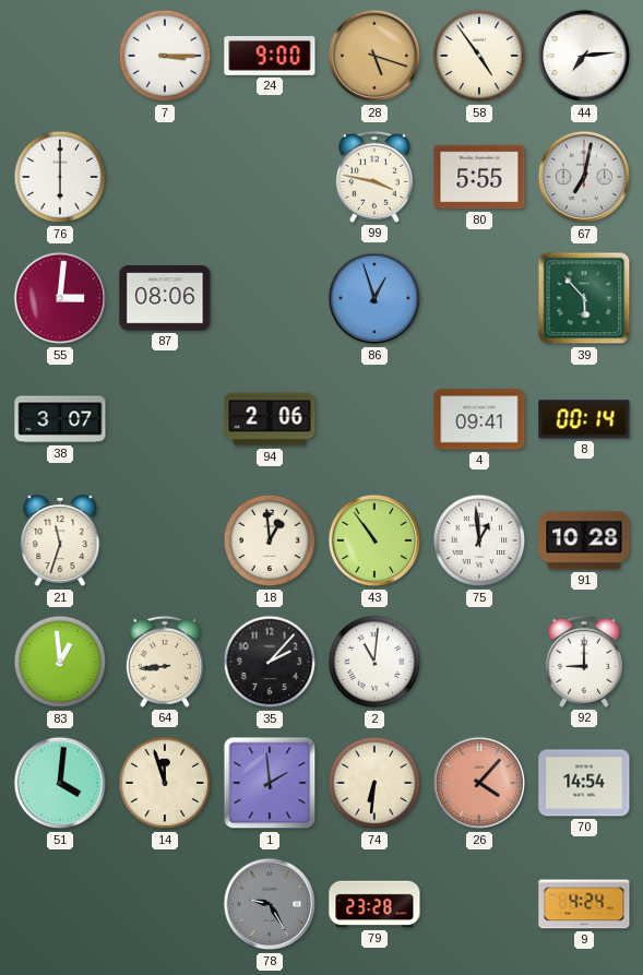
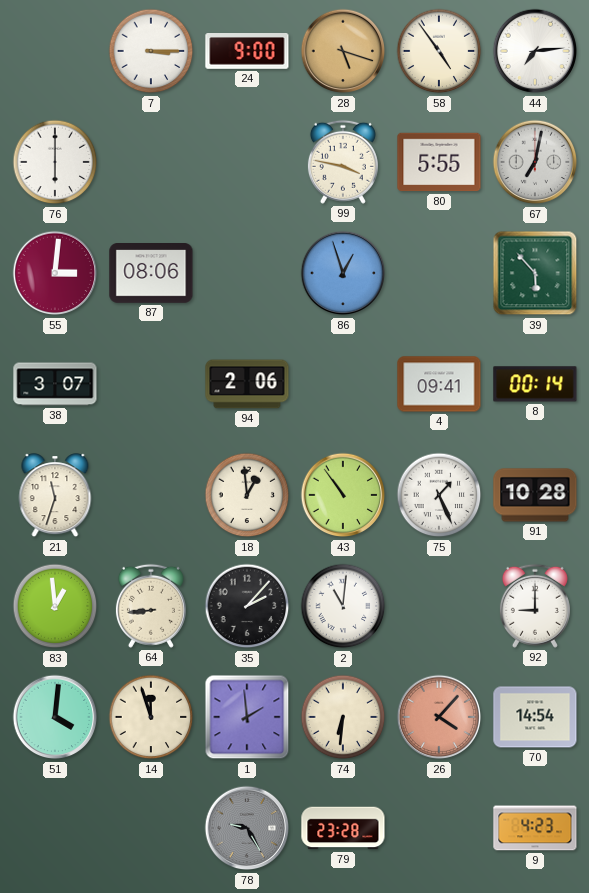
75: 12:59 -> 1:26 (439, 495)
9: 4:24 -> 4:23 (535, 828)
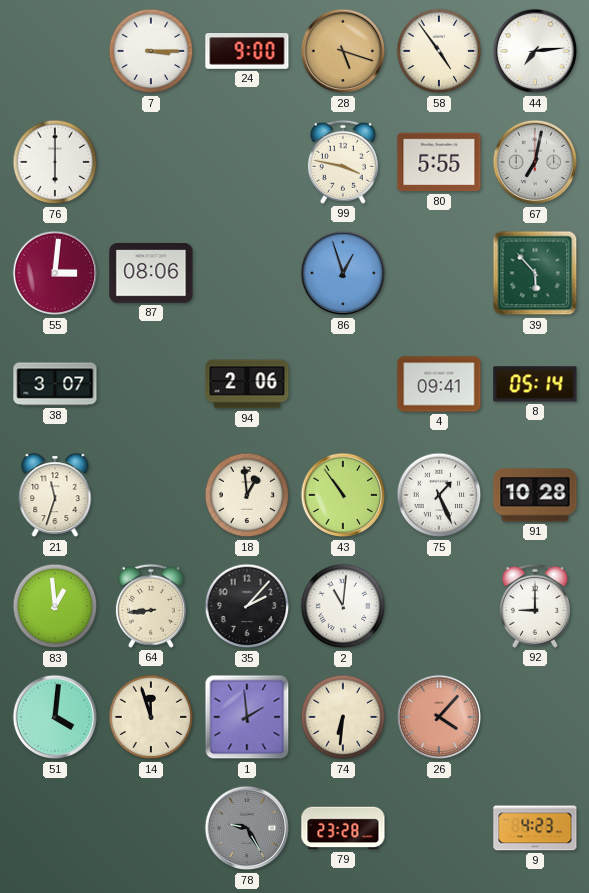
8: 00:14 -> 05:14 (535, 384)
70: 14:54 -> none (535, 717)
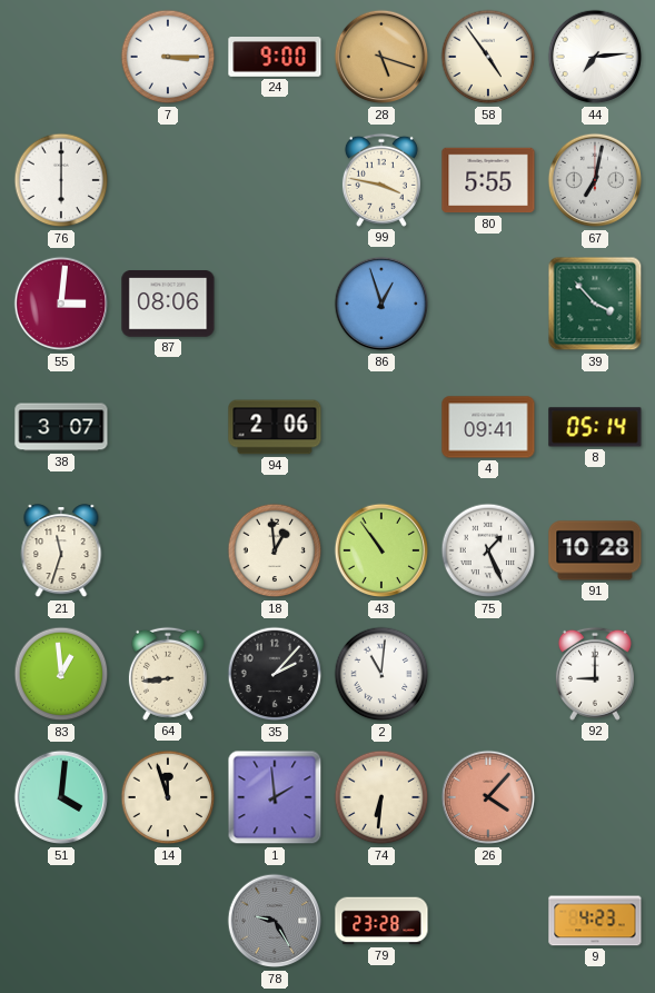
39: 5:53 -> 3:53 (595, 304)
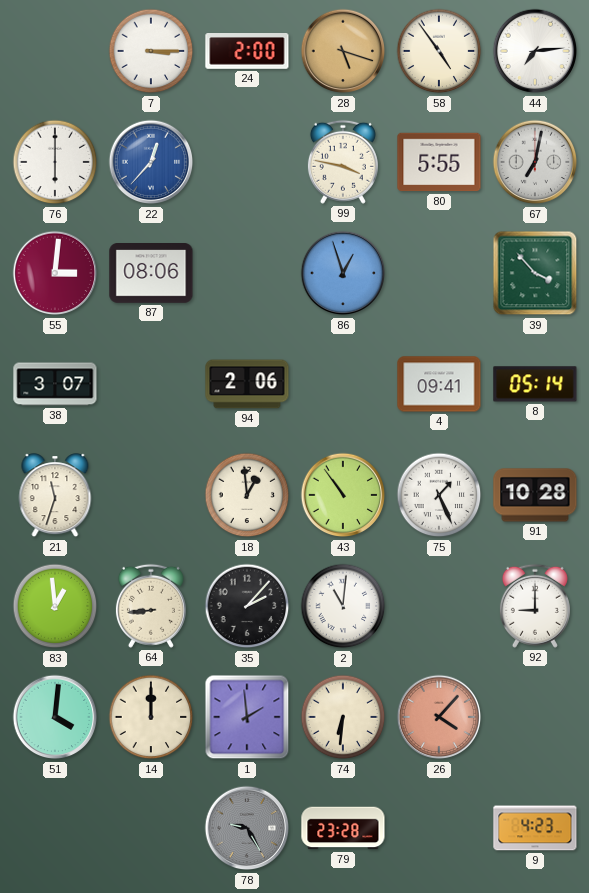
24: 9:00 -> 2:00 (247, 52)
22: none -> 12:37 (151, 162)
14: 11:57 -> 12:00 (151, 717)
